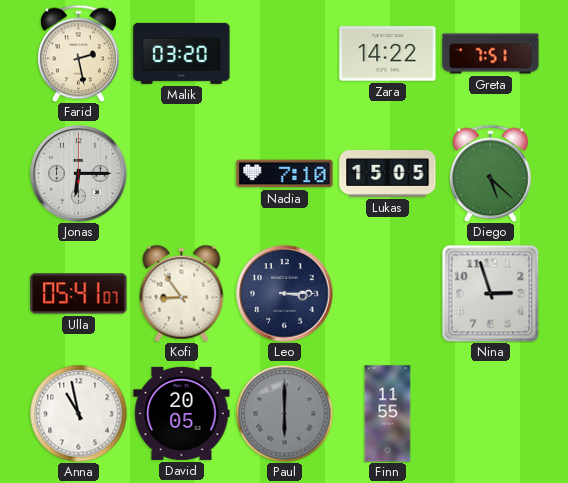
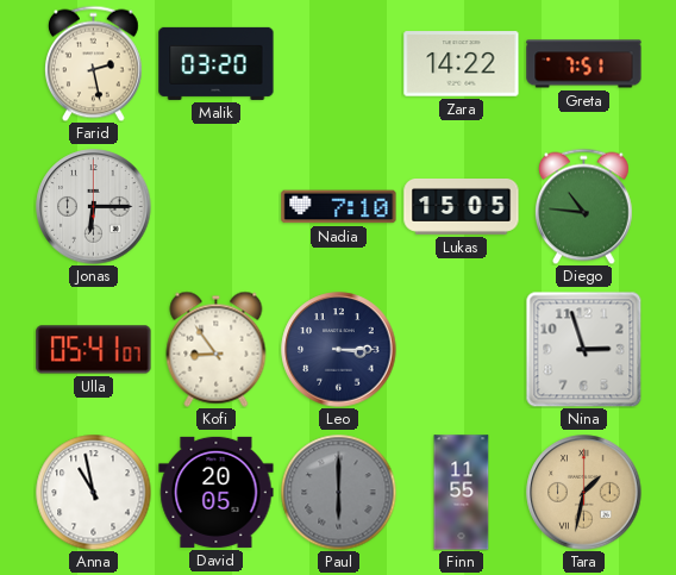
Diego: 5:22 -> 10:46 (583, 206)
Tara: none -> 1:32 (584, 493)
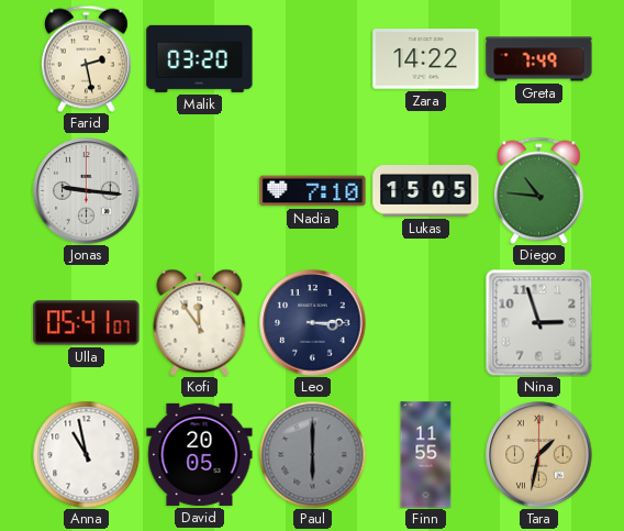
Greta: 7:51 -> 7:49 (539, 59)
Jonas: 6:15 -> 9:16 (87, 191)
Kofi: 8:54 -> 11:54 (200, 322)
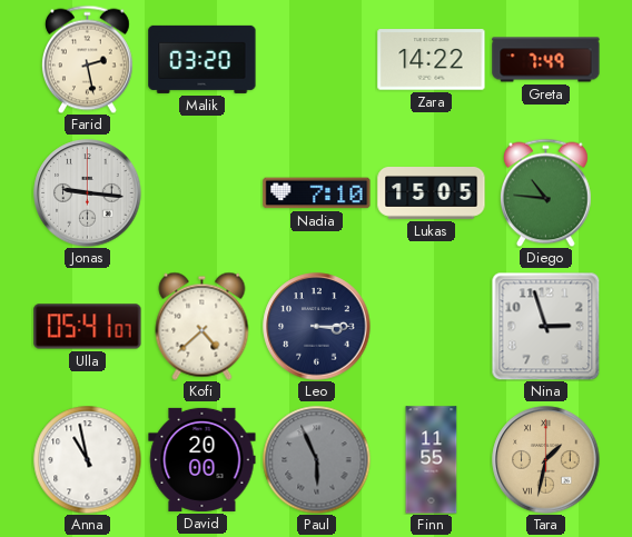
Kofi: 11:54 -> 4:38 (203, 326)
David: 20:05 -> 20:00 (203, 459)
Paul: 6:00 -> 5:56 (316, 459)
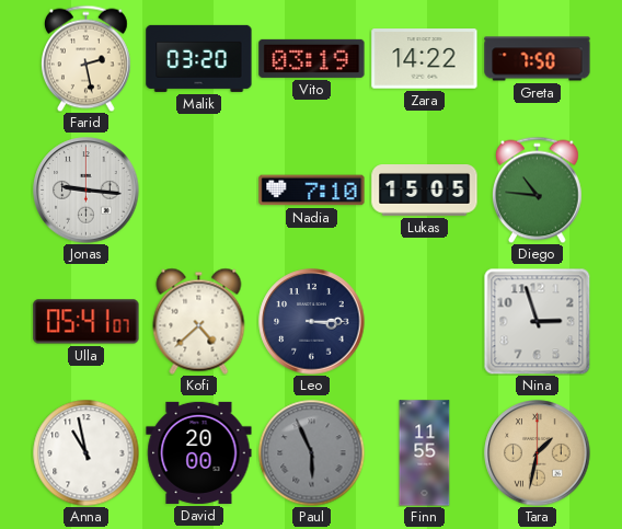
Vito: none -> 03:19 (312, 58)
Greta: 7:49 -> 7:50 (538, 59)
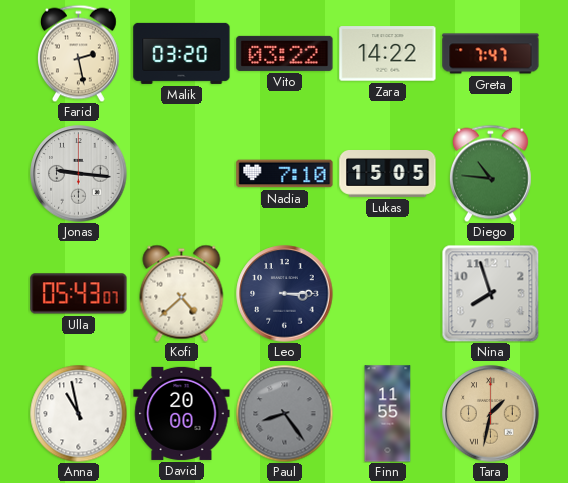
Vito: 03:19 -> 03:22 (285, 53)
Greta: 7:50 -> 7:47 (491, 54)
Ulla: 05:41 -> 05:43 (79, 294)
Nina: 2:57 -> 7:57 (490, 293)
Paul: 5:56 -> 8:24 (284, 413)
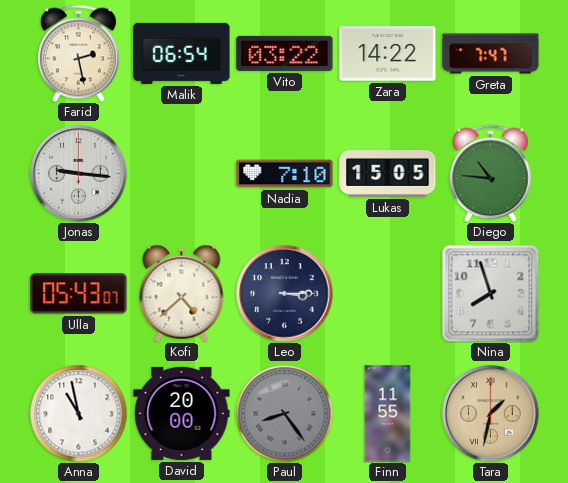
Malik: 03:20 -> 06:54 (182, 53)
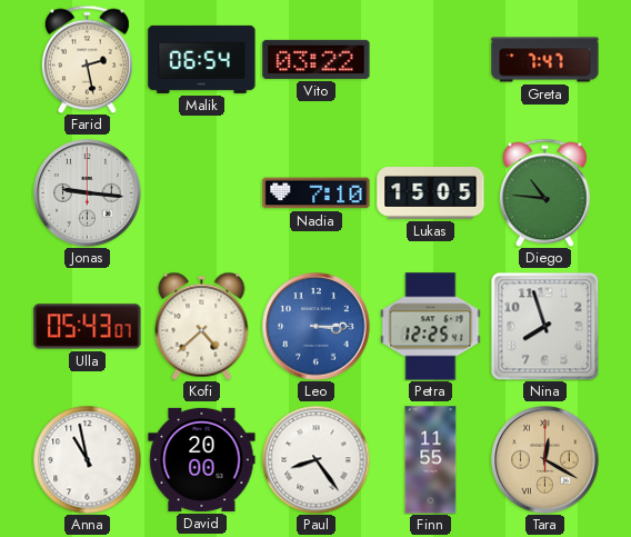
Zara: 14:22 -> none (388, 54)
Leo dial: navy -> blue (317, 327)
Petra: none -> 12:25 (431, 327)
Paul dial: grey -> white (315, 459)
Tara: 1:32 -> 12:20 (545, 460)
